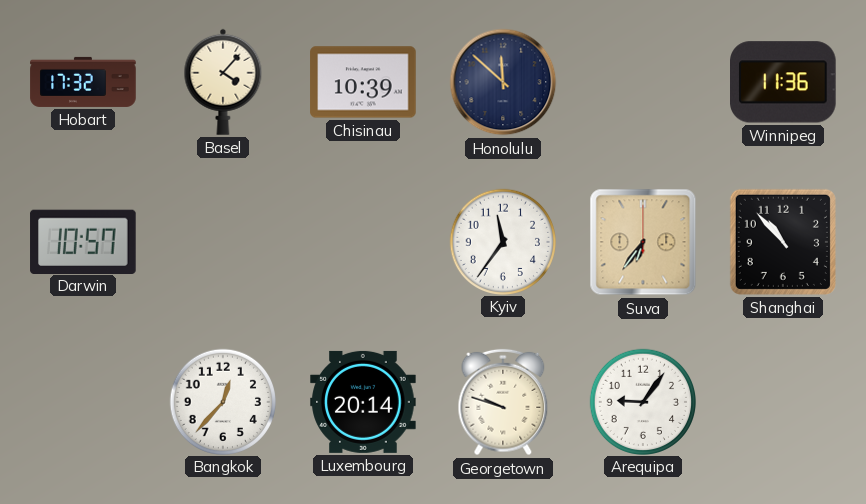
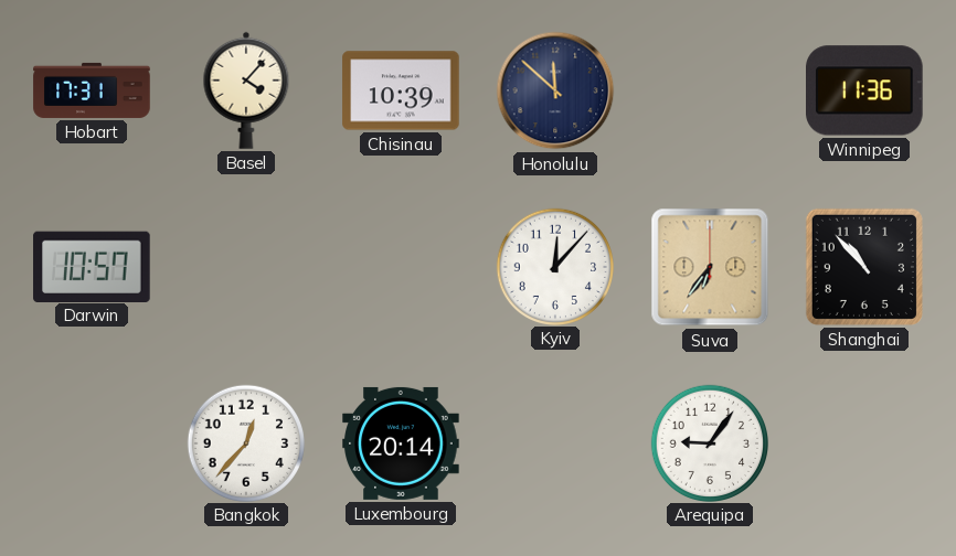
Hobart: 17:32 -> 17:31 (92, 90)
Kyiv: 11:36 -> 12:07 (554, 266)
Georgetown: 9:48 -> none (503, 402)
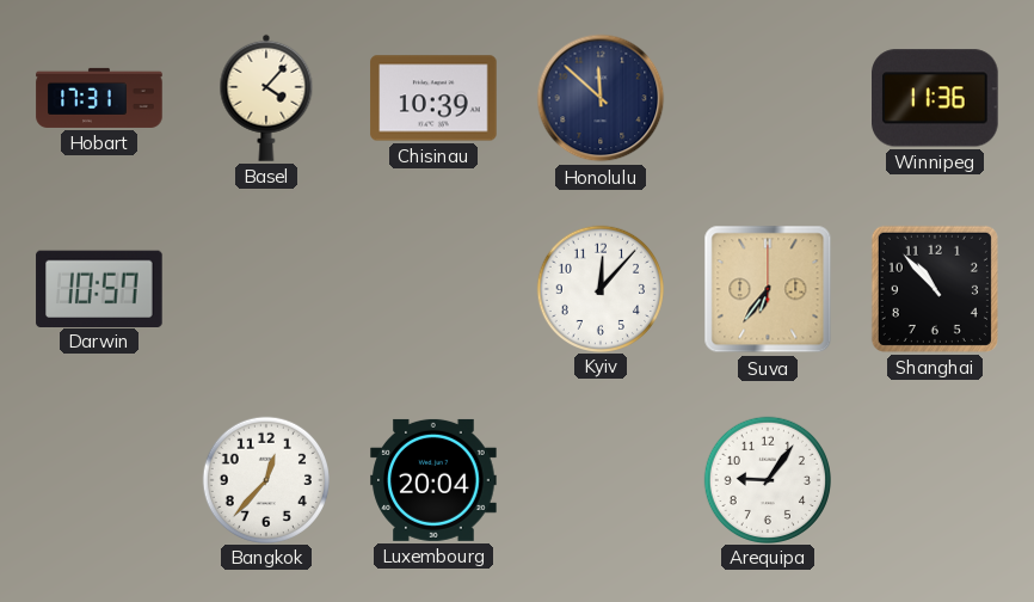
Luxembourg: 20:14 -> 20:04 (433, 480)
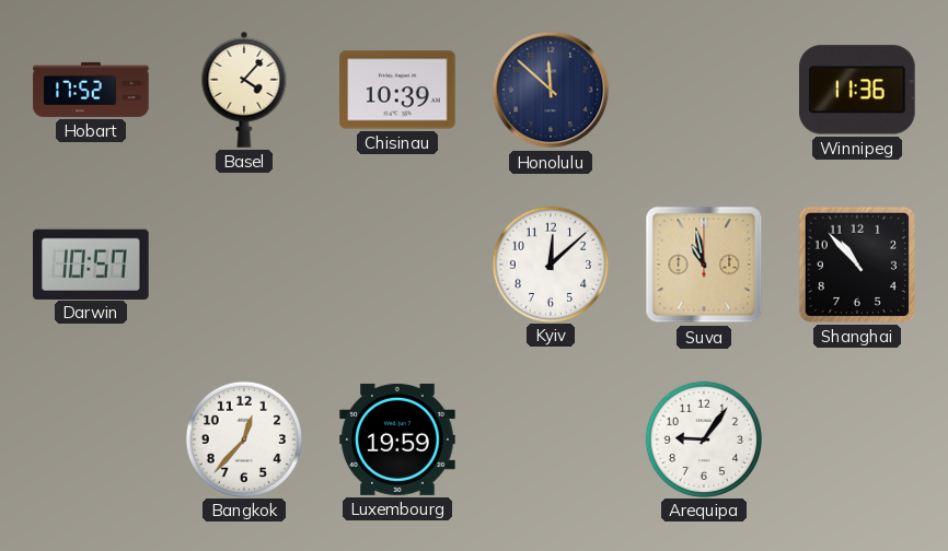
Hobart: 17:31 -> 17:52 (91, 90)
Kyiv: 12:07 -> 12:08 (550, 263)
Suva: 6:36 -> 10:58 (704, 265)
Luxembourg: 20:04 -> 19:59 (397, 439)
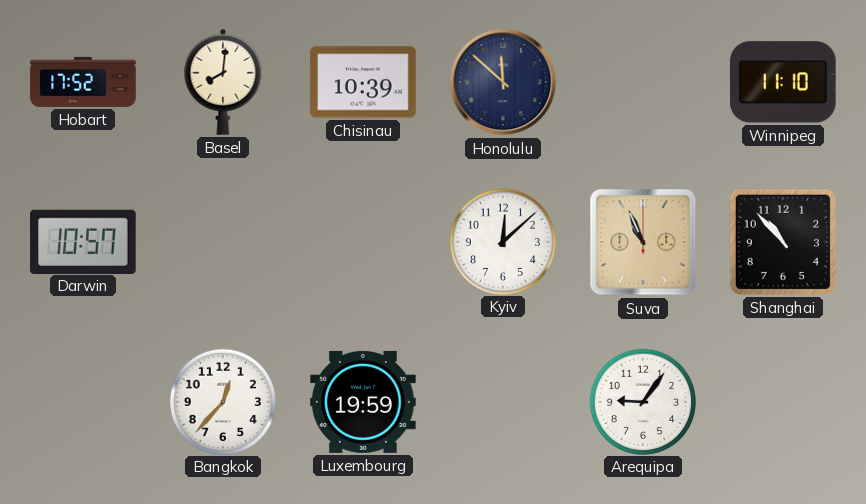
Basel: 4:07 -> 8:01 (223, 82)
Winnipeg: 11:36 -> 11:10 (784, 82)
Suva: 10:58 -> 10:56 (643, 242)
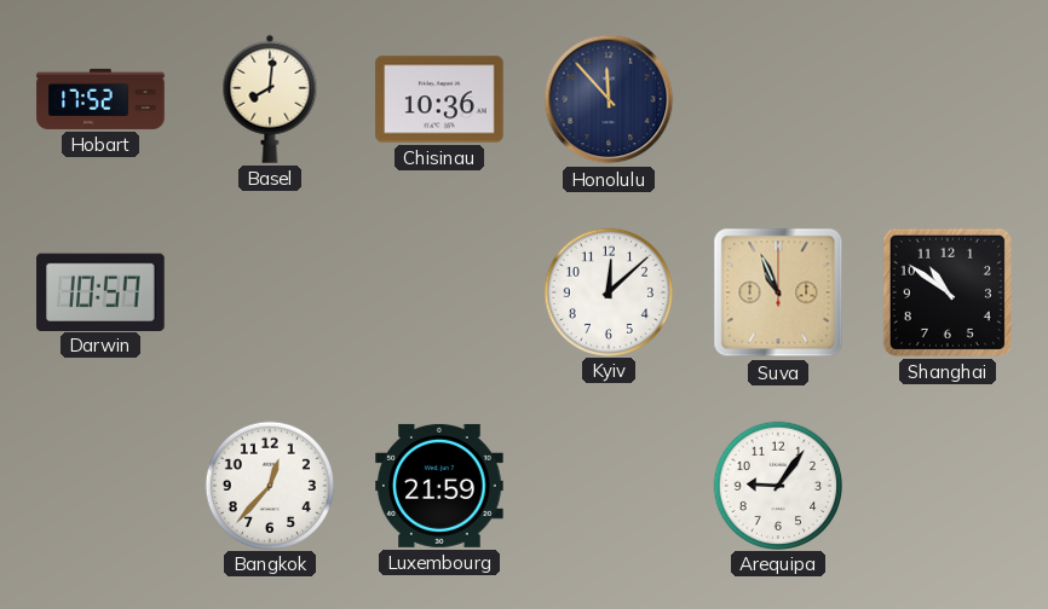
Chisinau: 10:39 -> 10:36 (439, 99)
Honolulu: 11:52 -> 11:53 (609, 99)
Winnipeg: 11:10 -> none (784, 82)
Shanghai: 10:53 -> 10:51 (948, 292)
Luxembourg: 19:59 -> 21:59 (439, 486)
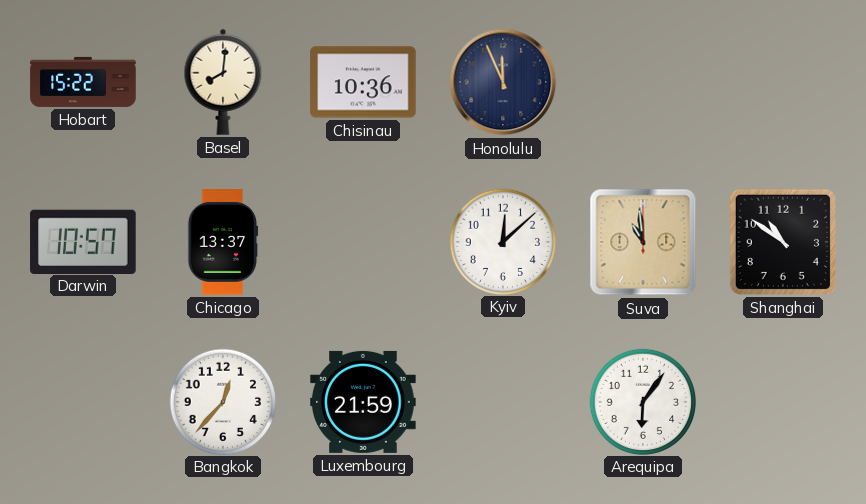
Hobart: 17:52 -> 15:22 (83, 82)
Honolulu: 11:53 -> 11:56 (503, 82)
Chicago: none -> 13:37 (223, 242)
Suva: 10:56 -> 10:59 (643, 242)
Arequipa: 9:06 -> 6:06 (642, 401)
